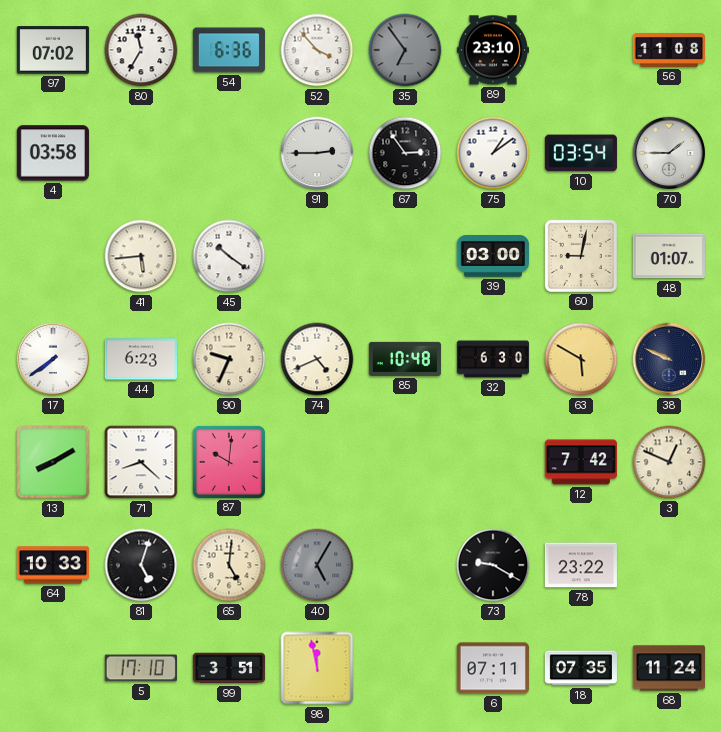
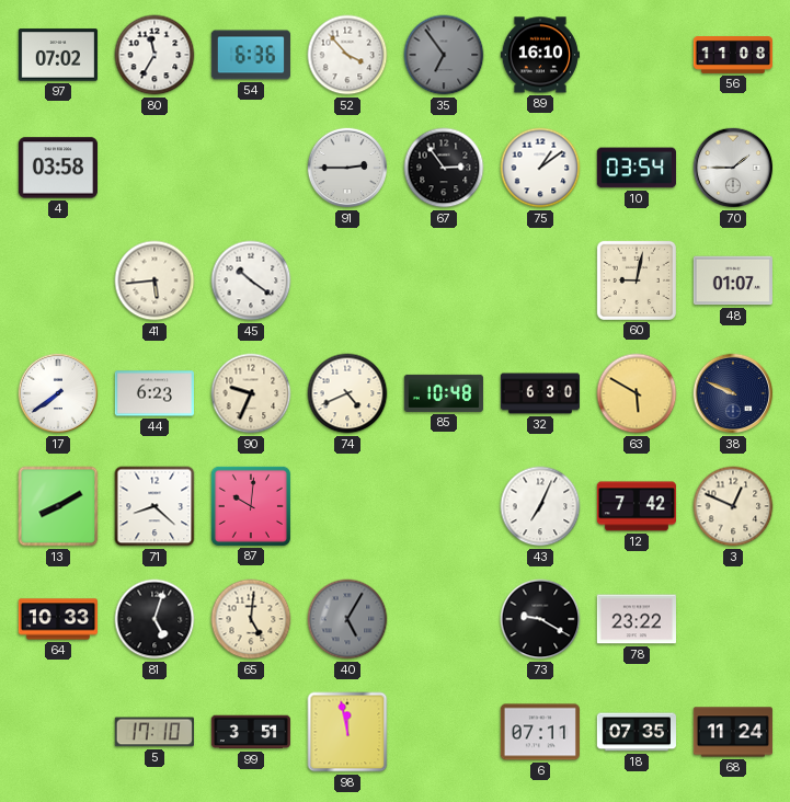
89: 23:10 -> 16:10 (540, 55)
39: 03:00 -> none (493, 257)
43: none -> 7:04 (540, 506)
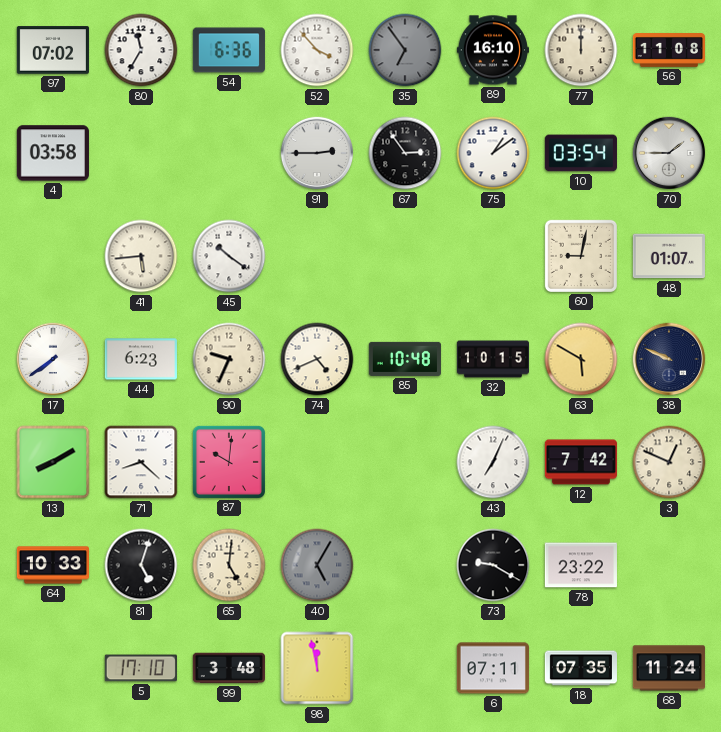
77: none -> 12:00 (581, 50)
32: 6:30 -> 10:15 (492, 359)
99: 3:51 -> 3:48 (229, 668)
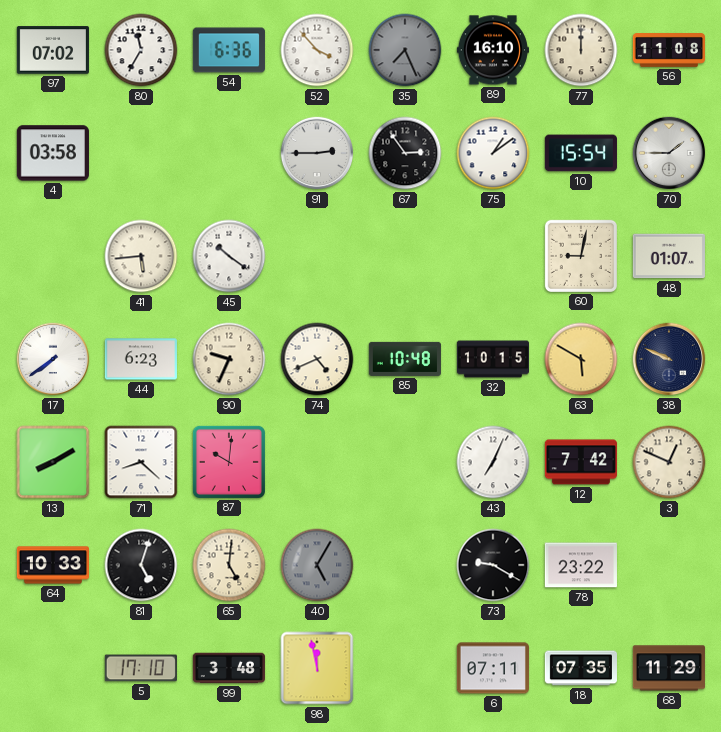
35: 6:54 -> 7:26 (405, 50)
10: 03:54 -> 15:54 (581, 153)
68: 11:24 -> 11:29 (669, 668)
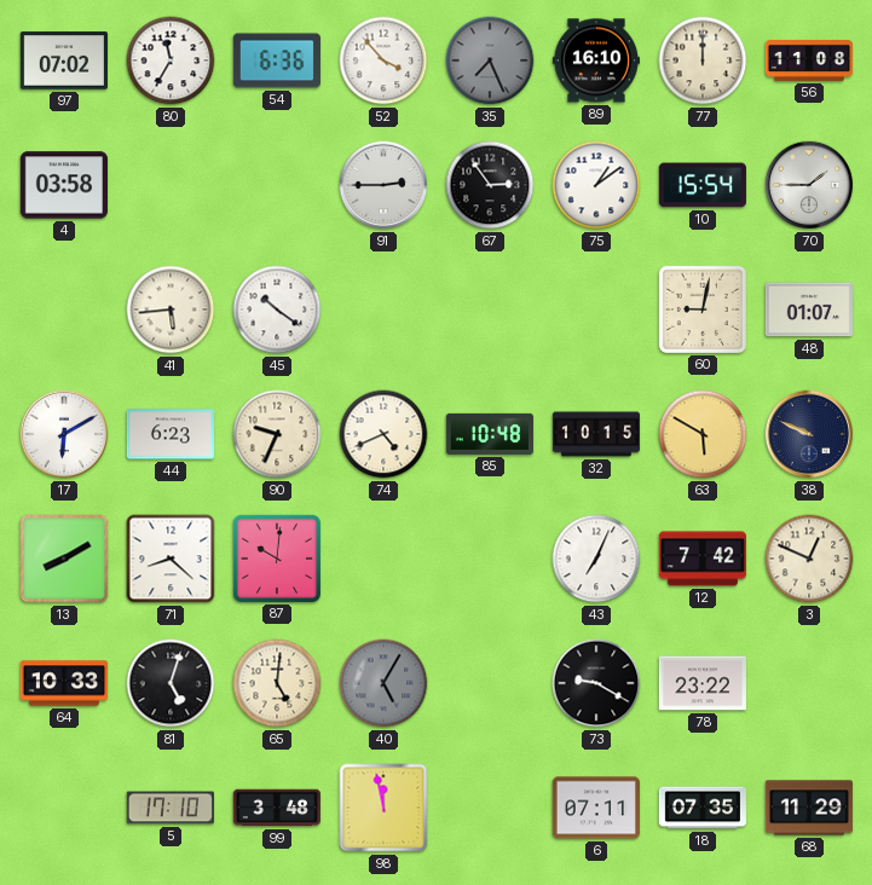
17: 7:39 -> 6:10 (64, 434)
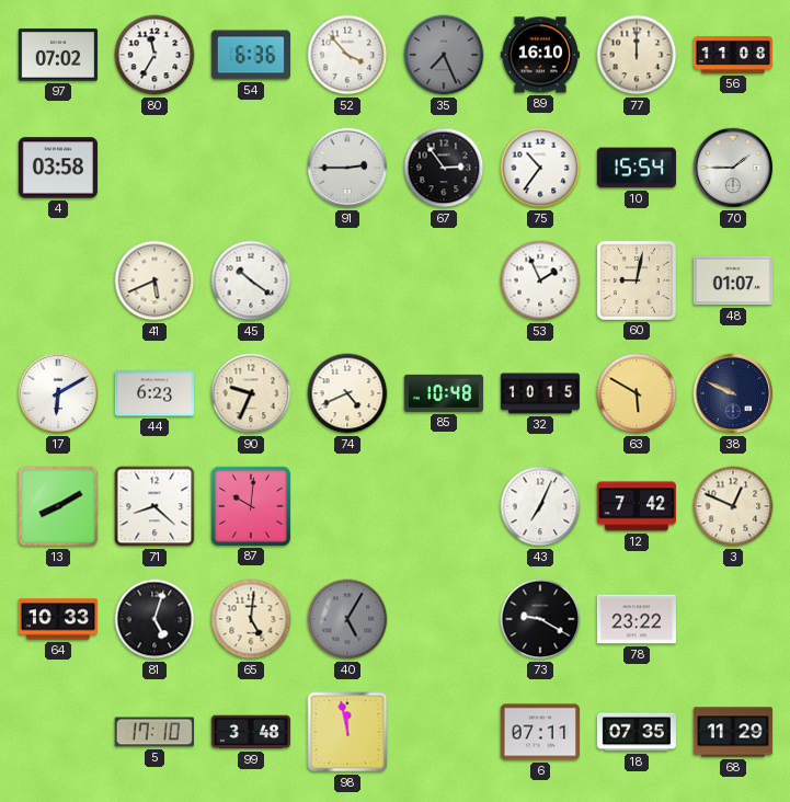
75: 1:09 -> 10:36 (540, 168)
41: 5:44 -> 5:41 (154, 280)
53: none -> 1:56 (540, 280)
